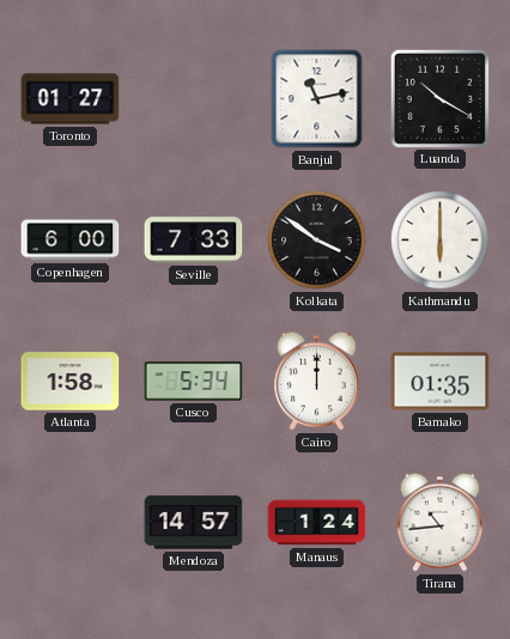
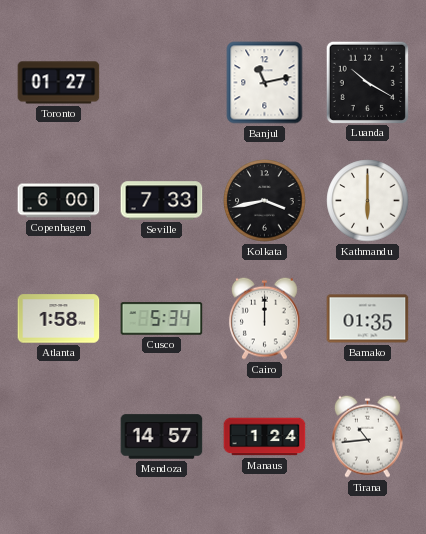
Kolkata: 3:51 -> 3:43 (265, 201)
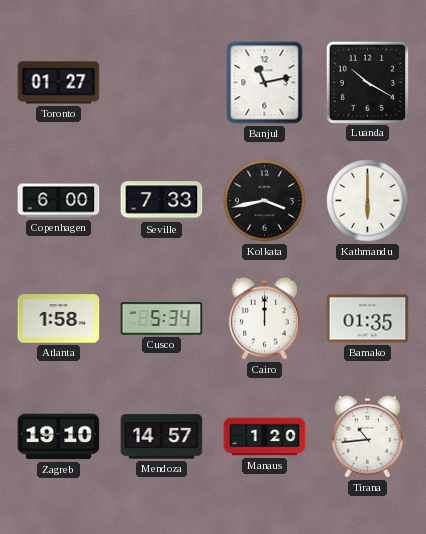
Zagreb: none -> 19:10 (59, 437)
Manaus: 1:24 -> 1:20 (265, 437)
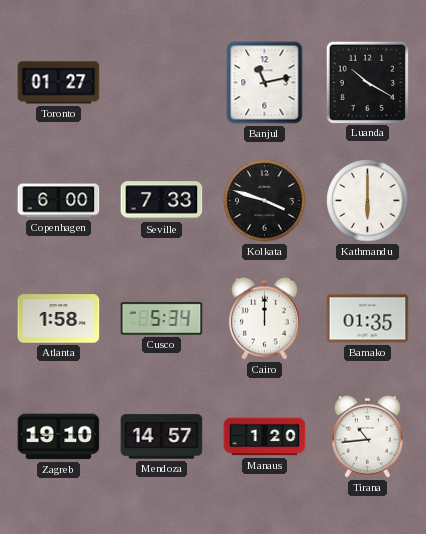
Kolkata: 3:43 -> 3:48 (265, 201)
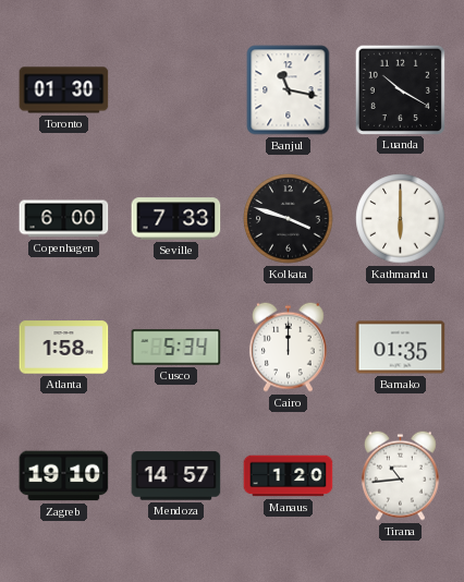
Toronto: 01:27 -> 01:30 (64, 90)
Banjul: 11:13 -> 11:17 (289, 90)
